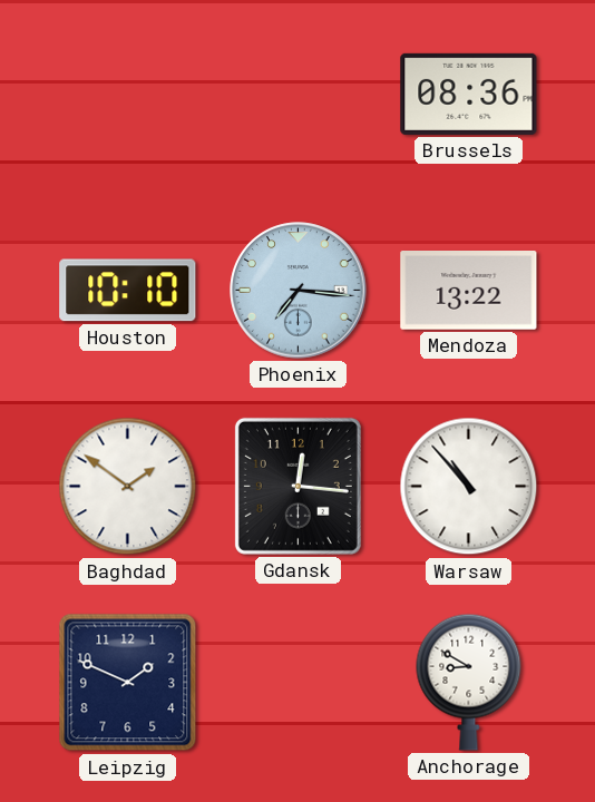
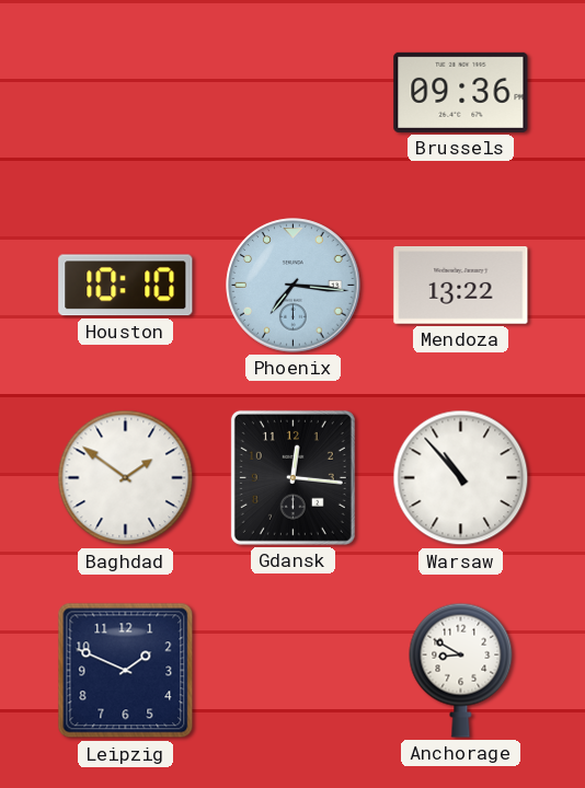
Brussels: 08:36 -> 09:36 (461, 92)
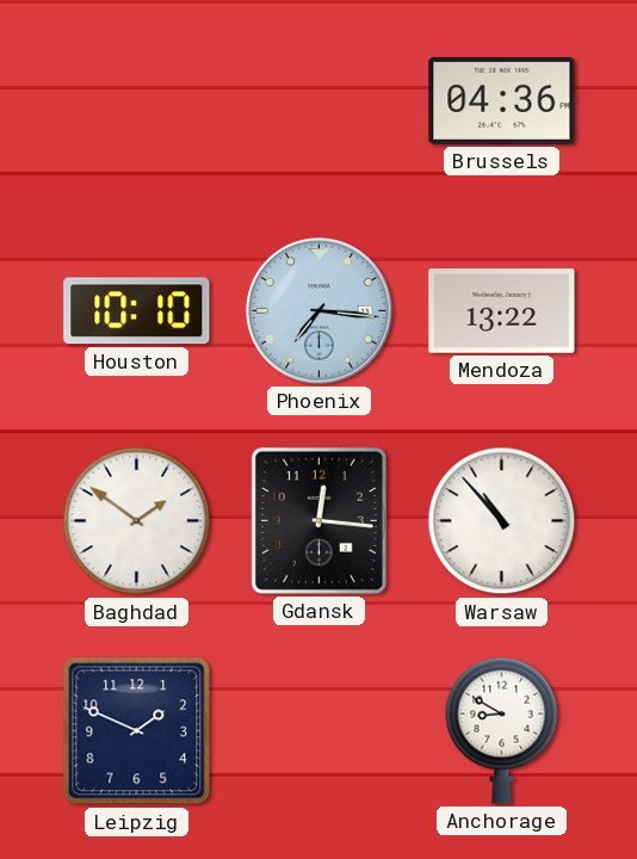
Brussels: 09:36 -> 04:36 (502, 100)
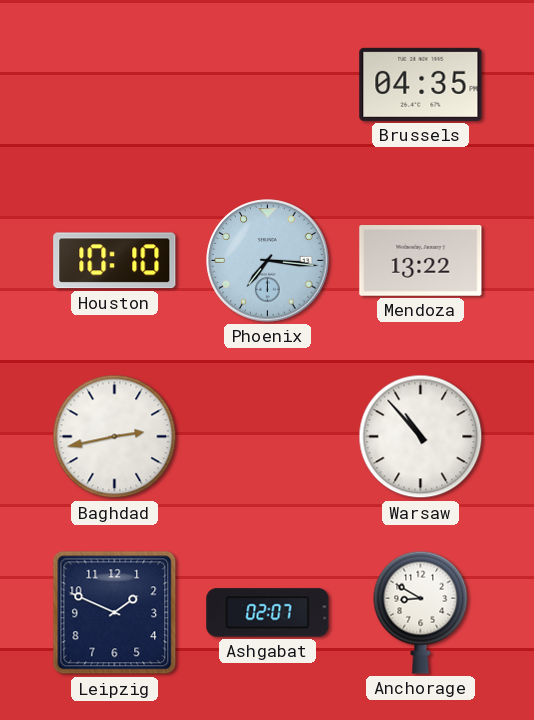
Brussels: 04:36 -> 04:35 (421, 84)
Baghdad: 1:51 -> 2:43 (115, 437)
Gdansk: 12:16 -> none (318, 520)
Ashgabat: none -> 02:07 (268, 613)
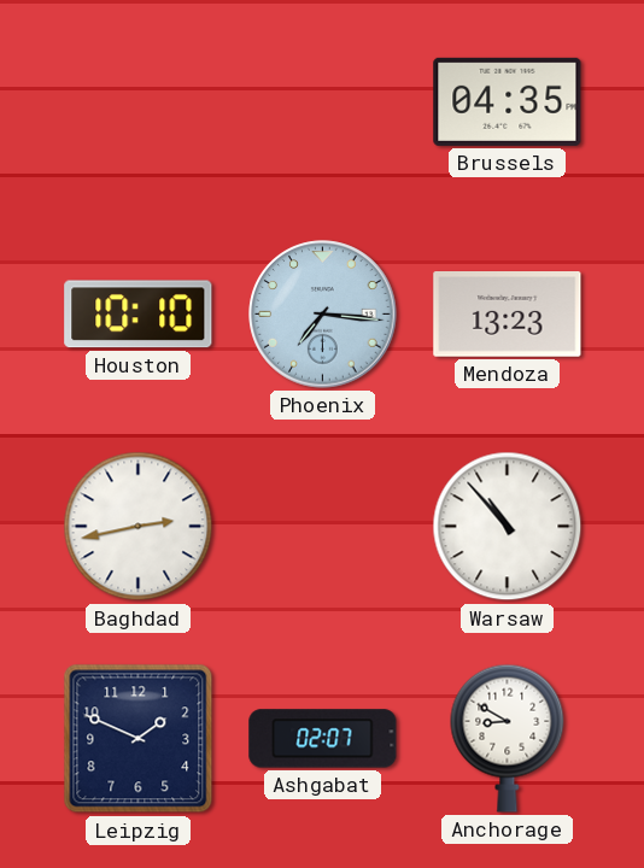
Mendoza: 13:22 -> 13:23 (508, 315)
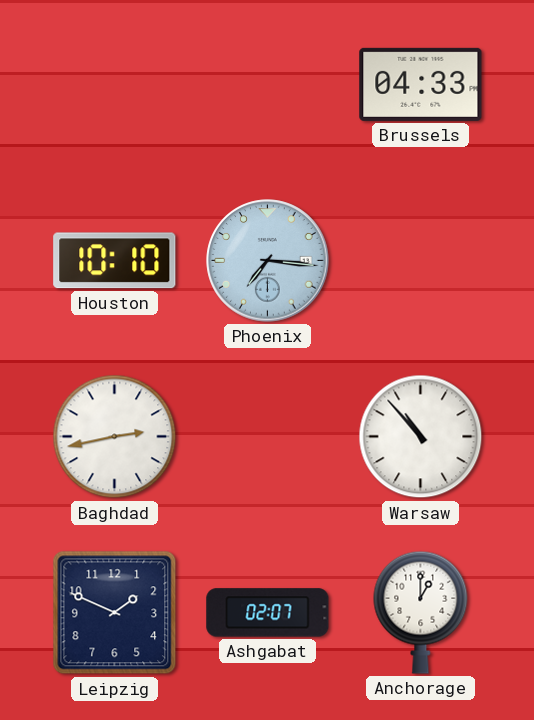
Brussels: 04:35 -> 04:33 (421, 84)
Mendoza: 13:23 -> none (508, 315)
Anchorage: 8:50 -> 1:00 (421, 612)
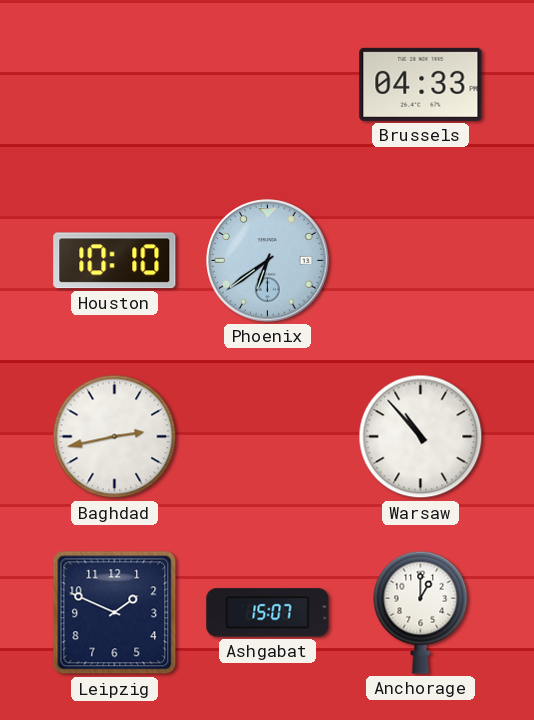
Phoenix: 7:16 -> 6:39 (268, 261)
Ashgabat: 02:07 -> 15:07 (268, 613)
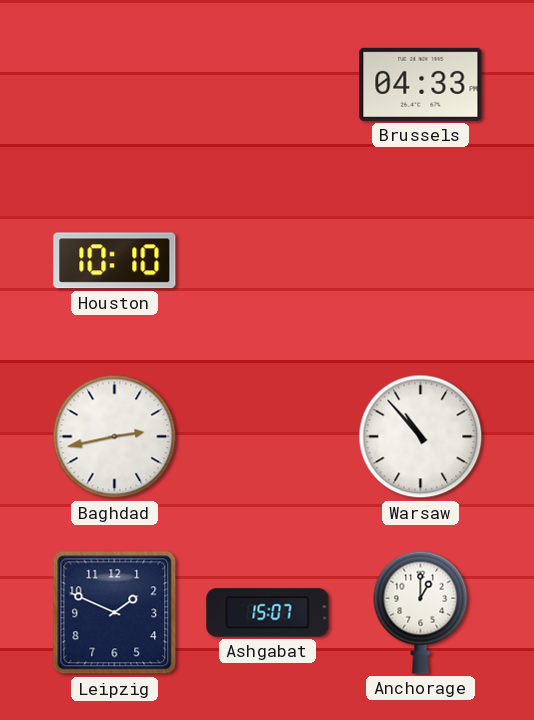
Phoenix: 6:39 -> none (268, 261)
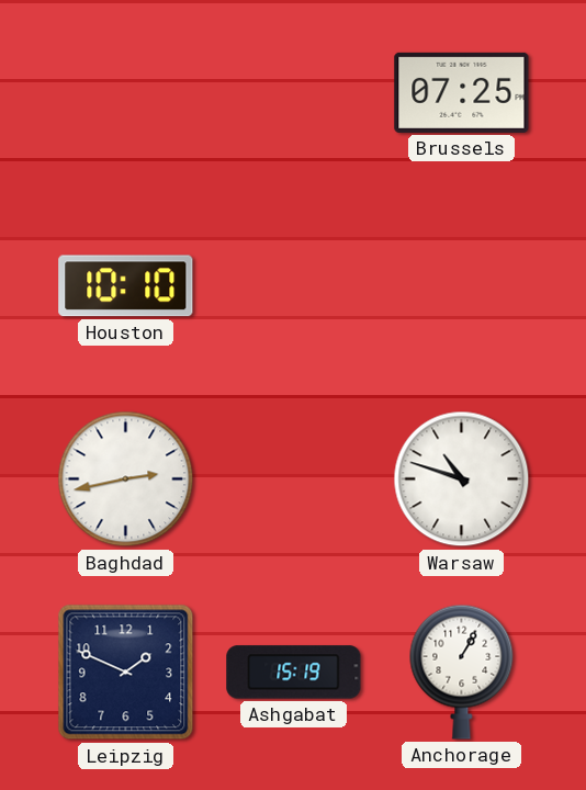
Brussels: 04:33 -> 07:25 (462, 92)
Warsaw: 10:53 -> 10:48 (462, 479)
Ashgabat: 15:07 -> 15:19 (294, 673)
Anchorage: 1:00 -> 1:05 (462, 672)
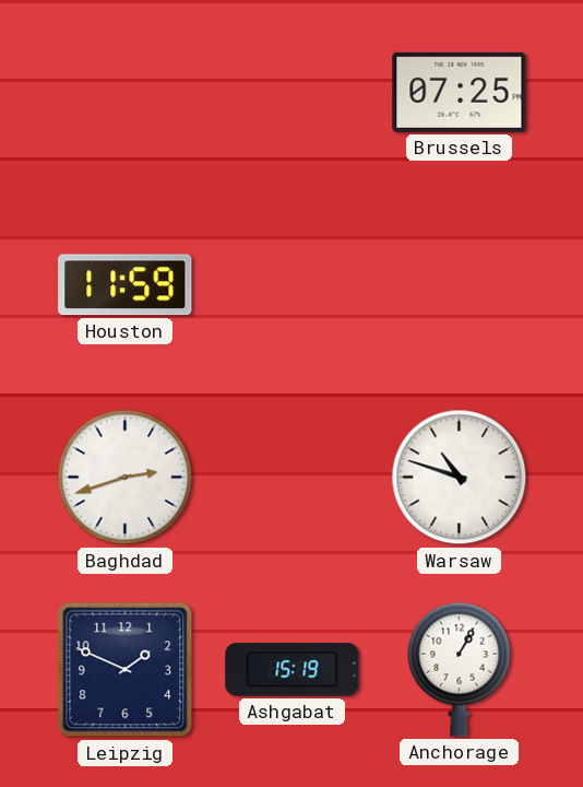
Houston: 10:10 -> 11:59 (126, 285)
Baghdad: 2:43 -> 2:42 (126, 478)
